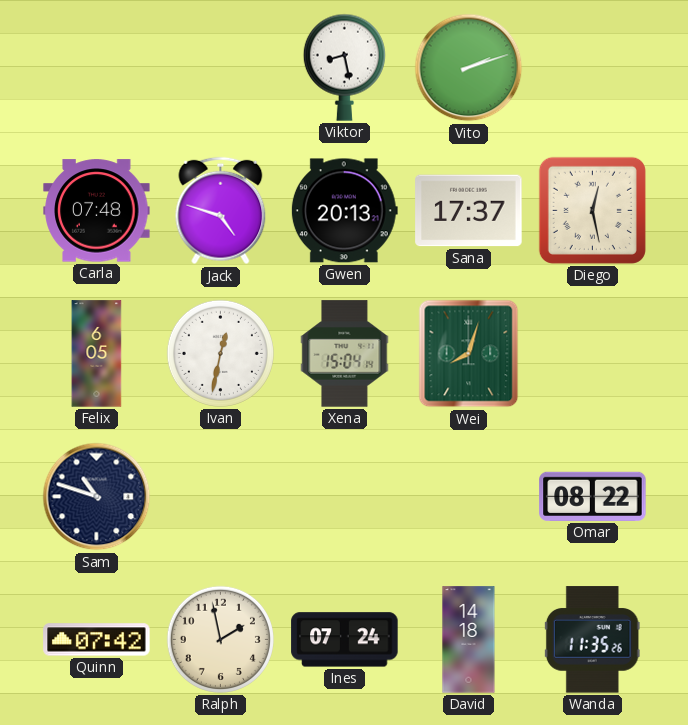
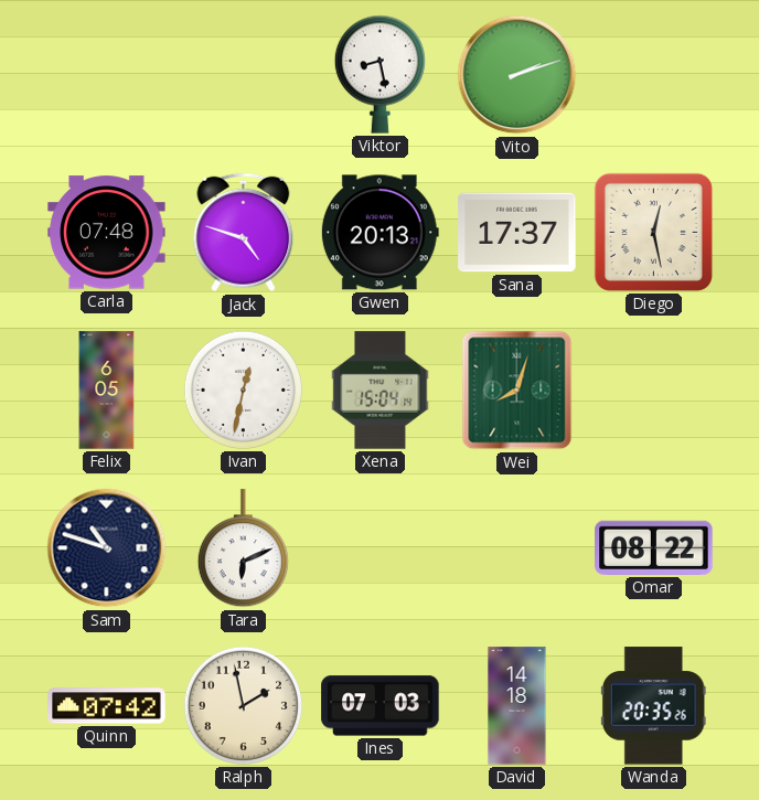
Tara: none -> 6:11 (243, 548)
Ines: 07:24 -> 07:03 (381, 706)
Wanda: 11:35 -> 20:35 (653, 706)
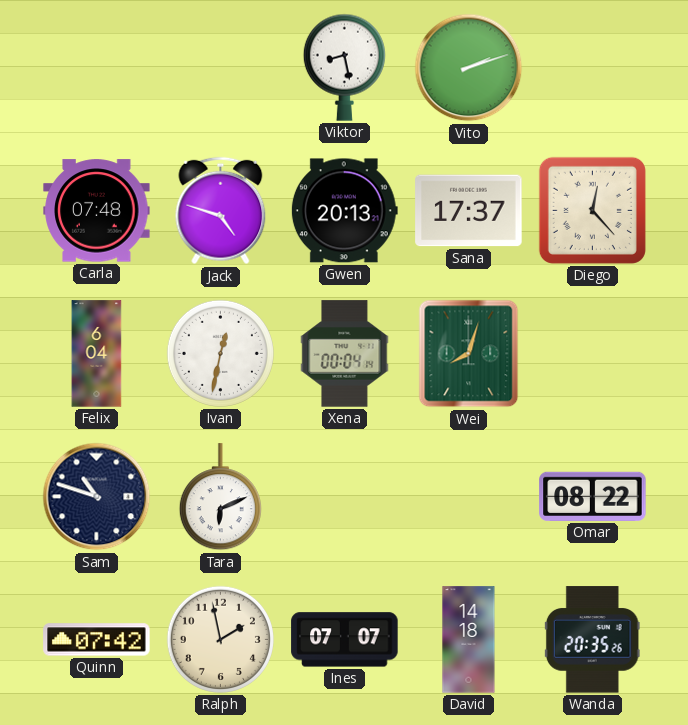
Diego: 12:28 -> 12:23 (592, 210)
Felix: 6:05 -> 6:04 (97, 354)
Xena: 15:04 -> 00:04 (345, 354)
Ines: 07:03 -> 07:07 (345, 640)
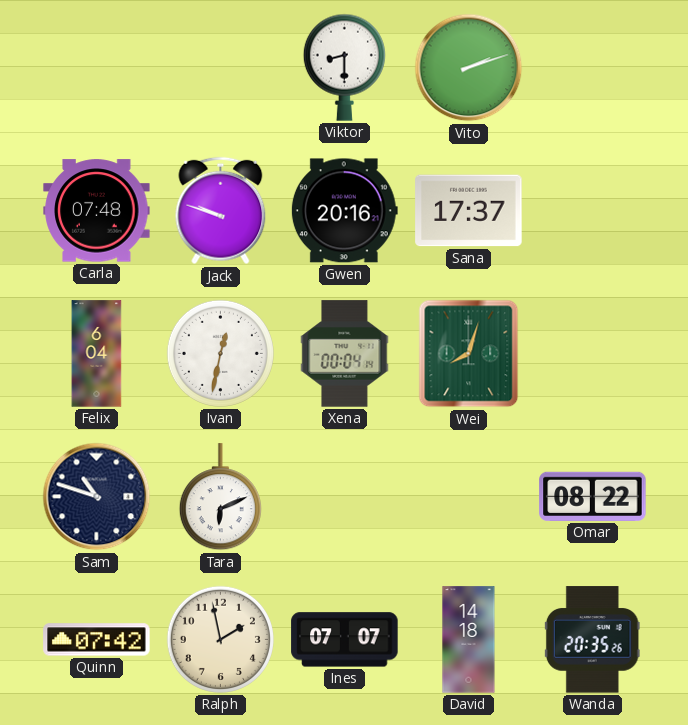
Viktor: 8:28 -> 8:30 (344, 67)
Jack: 4:48 -> 9:48 (221, 211)
Gwen: 20:13 -> 20:16 (344, 211)
Diego: 12:23 -> none (592, 210)
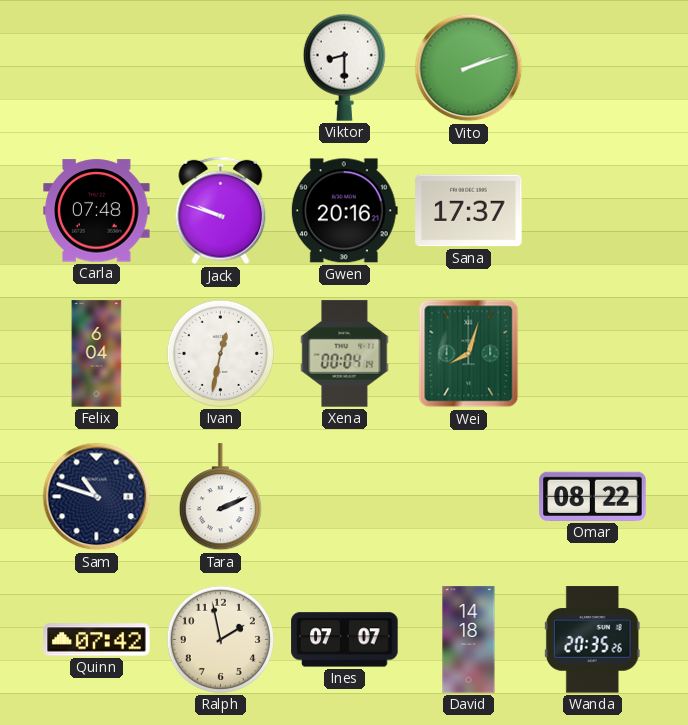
Tara: 6:11 -> 2:11 (220, 497)
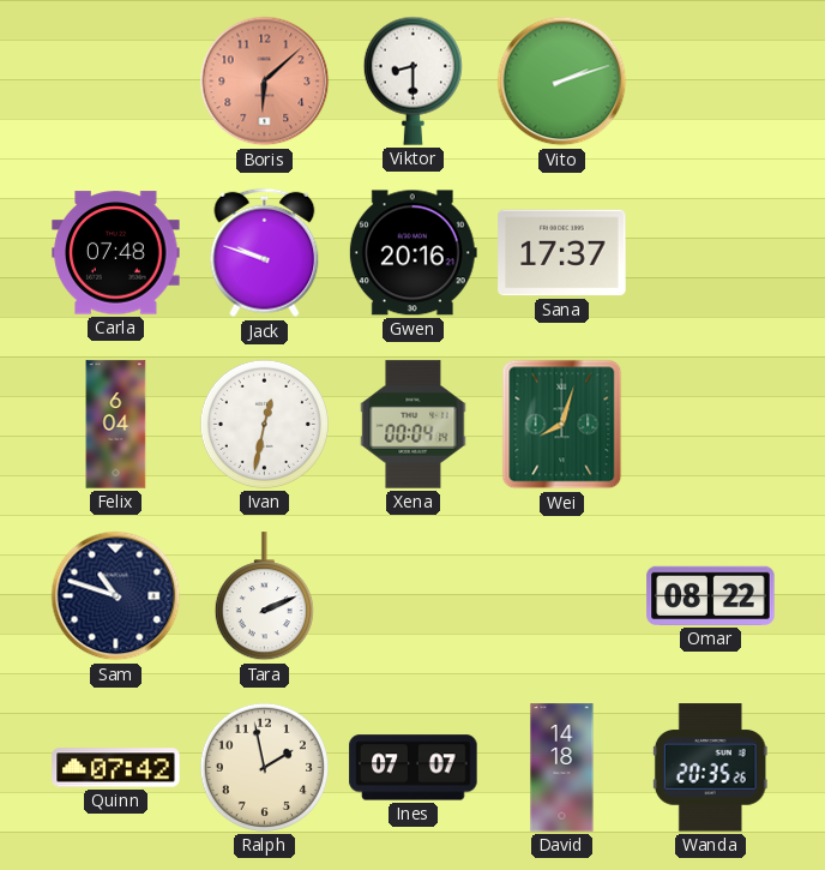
Boris: none -> 6:08 (265, 82)
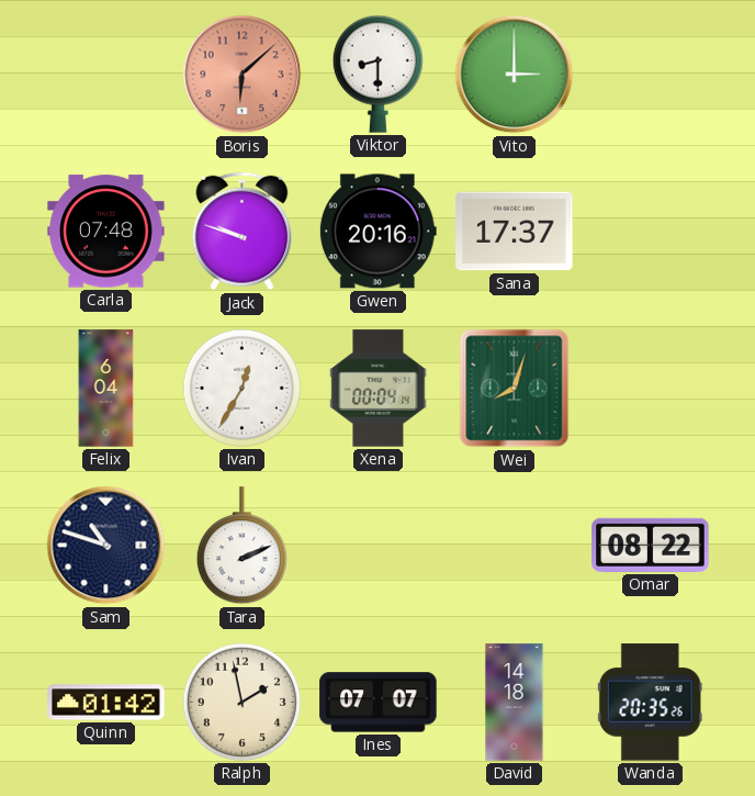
Vito: 2:12 -> 3:00 (515, 75)
Ivan: 12:32 -> 12:35 (241, 388)
Quinn: 07:42 -> 01:42 (106, 703)
